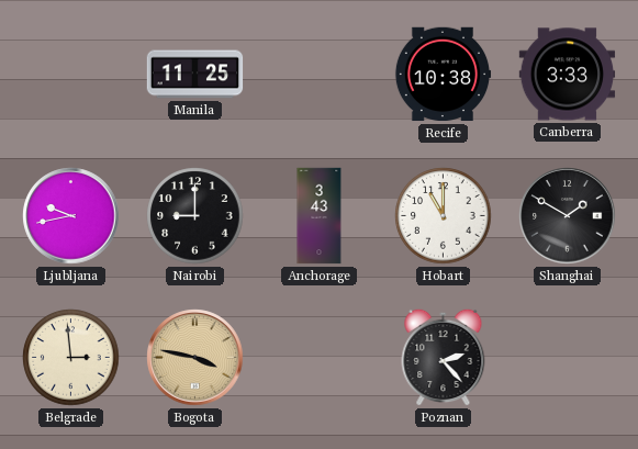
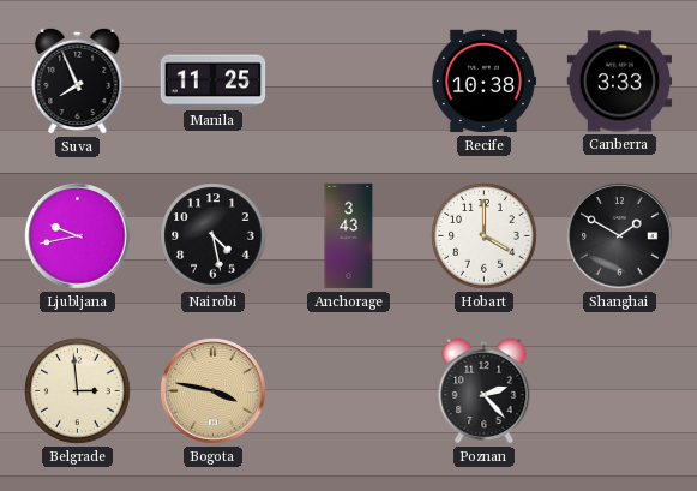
Suva: none -> 7:56 (78, 80)
Nairobi: 9:00 -> 4:28 (214, 236)
Hobart: 11:00 -> 4:00 (485, 236)
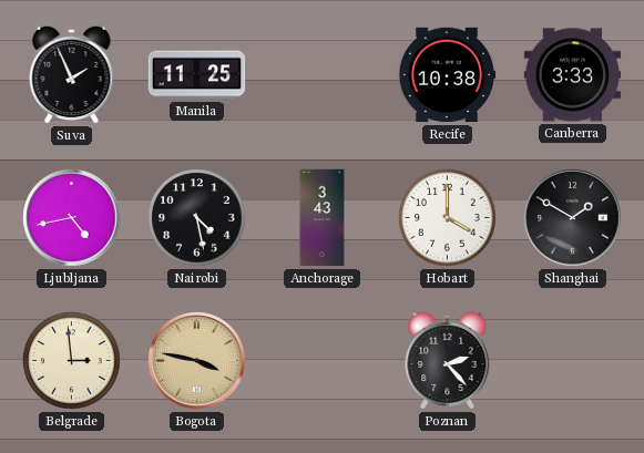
Suva: 7:56 -> 1:56 (72, 74)
Ljubljana: 9:43 -> 4:43 (72, 218)
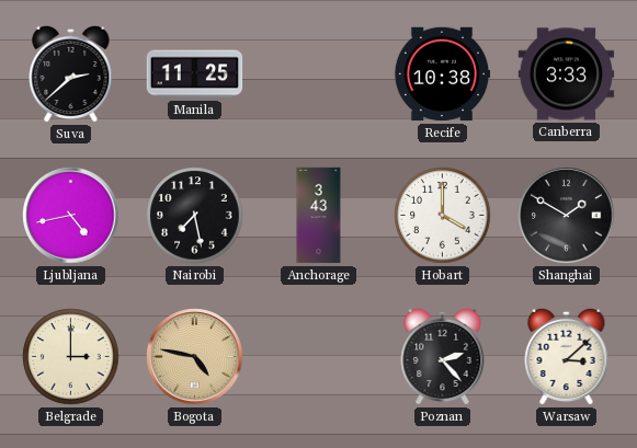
Suva: 1:56 -> 2:38 (71, 73)
Nairobi: 4:28 -> 7:28 (195, 216)
Belgrade: 2:59 -> 3:00 (71, 357)
Bogota: 3:47 -> 4:47 (195, 357)
Warsaw: none -> 3:08 (567, 356)
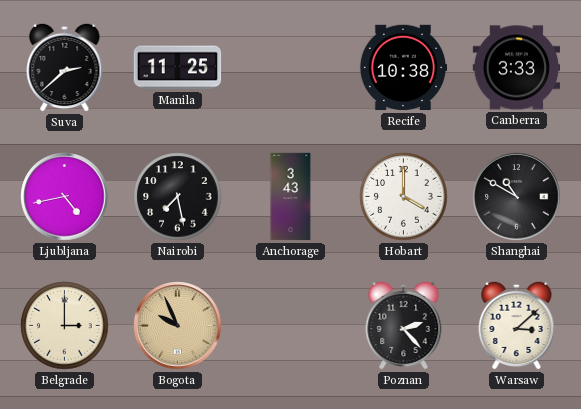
Shanghai: 1:50 -> 10:50 (517, 197)
Bogota: 4:47 -> 9:56 (178, 326)
